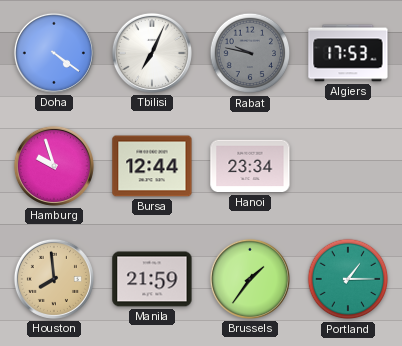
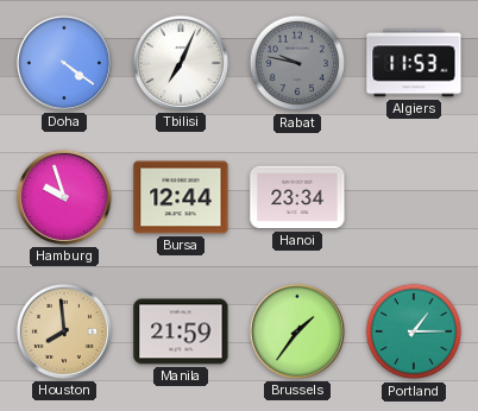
Algiers: 17:53 -> 11:53 (414, 63)
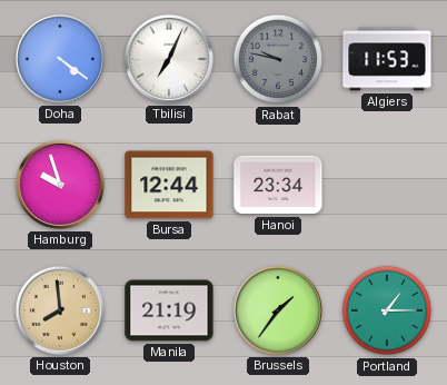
Manila: 21:59 -> 21:19 (169, 310)
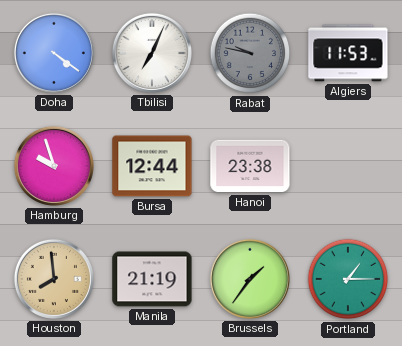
Hanoi: 23:34 -> 23:38 (250, 166)
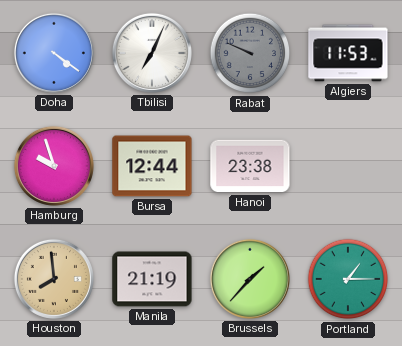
Rabat: 9:47 -> 9:49 (250, 53)
Brussels: 1:36 -> 1:37 (250, 279)
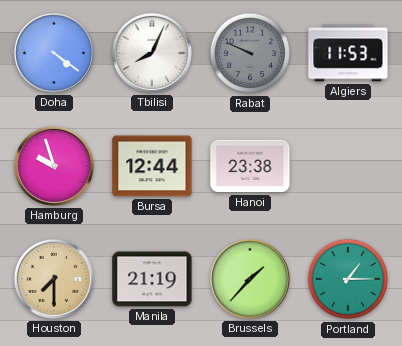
Tbilisi: 7:04 -> 8:04 (152, 53)
Houston: 7:59 -> 7:30 (54, 279)
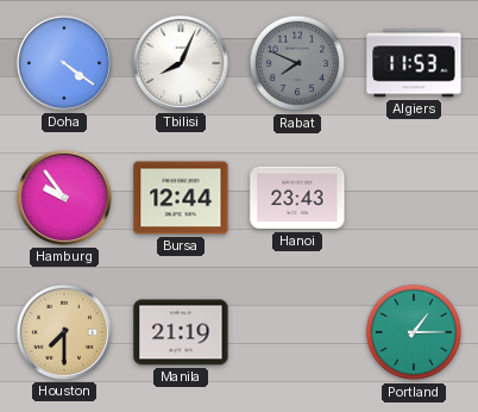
Rabat: 9:49 -> 7:49 (297, 63)
Hamburg: 9:57 -> 9:54 (64, 198)
Hanoi: 23:38 -> 23:43 (297, 198)
Brussels: 1:37 -> none (250, 279)
